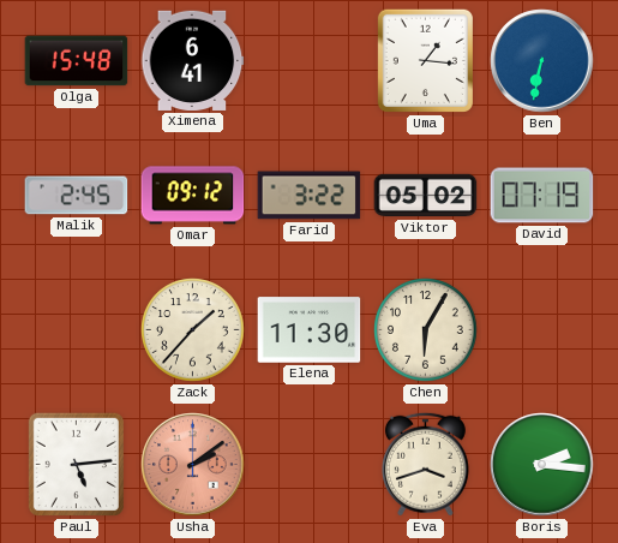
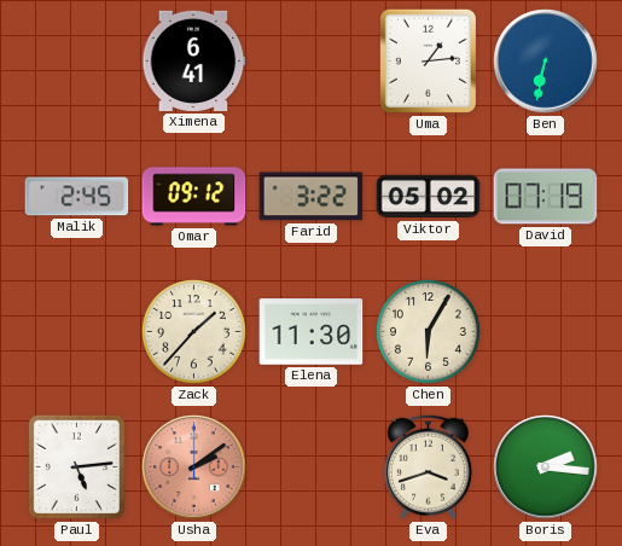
Olga: 15:48 -> none (77, 61)
Uma: 1:16 -> 1:14 (428, 60)
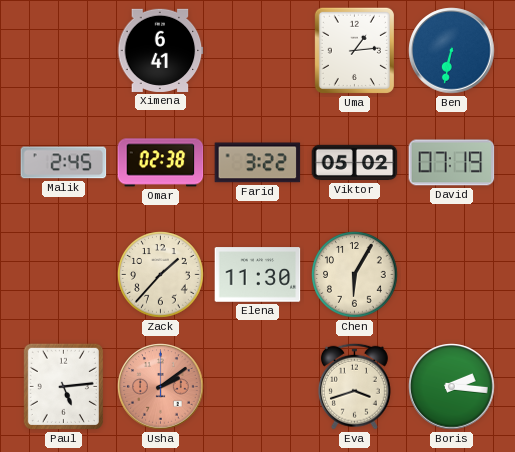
Omar: 09:12 -> 02:38 (161, 163)
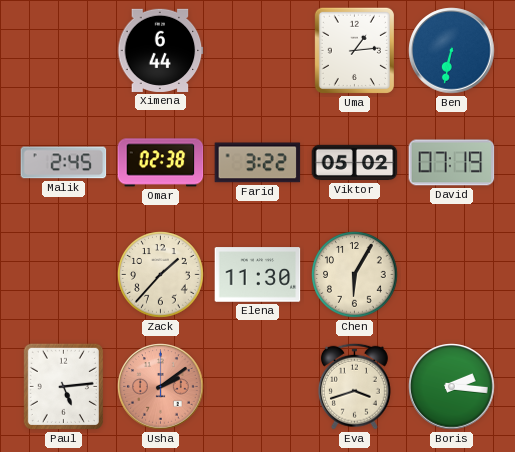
Ximena: 6:41 -> 6:44 (161, 50)
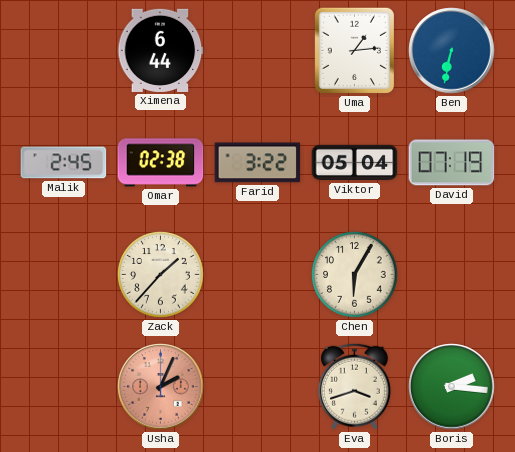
Viktor: 05:02 -> 05:04 (355, 163)
Elena: 11:30 -> none (258, 275)
Paul: 5:14 -> none (63, 386)
Usha: 2:09 -> 2:04 (161, 387)
